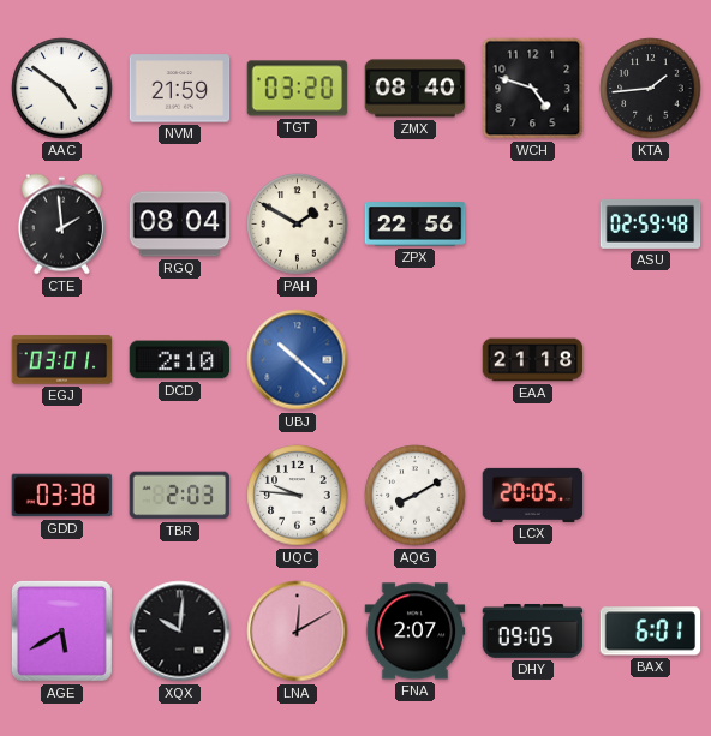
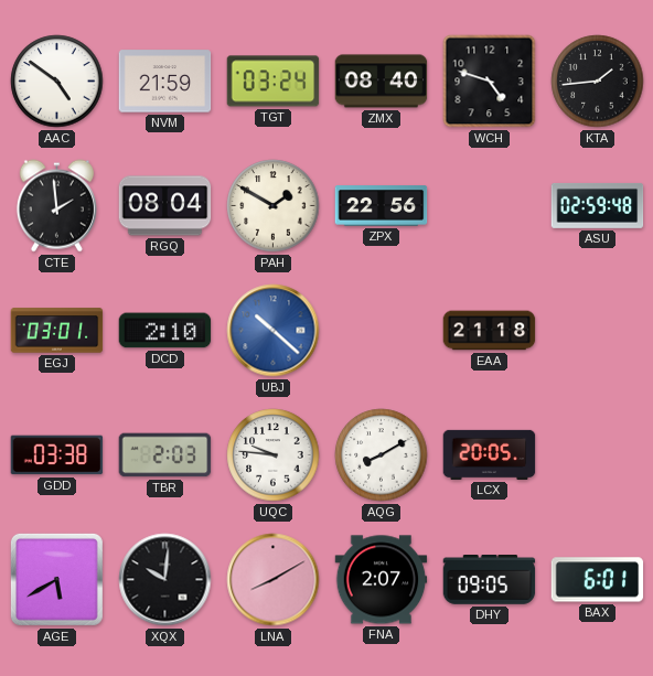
TGT: 03:20 -> 03:24 (274, 82)
LNA: 12:10 -> 8:10 (274, 580)
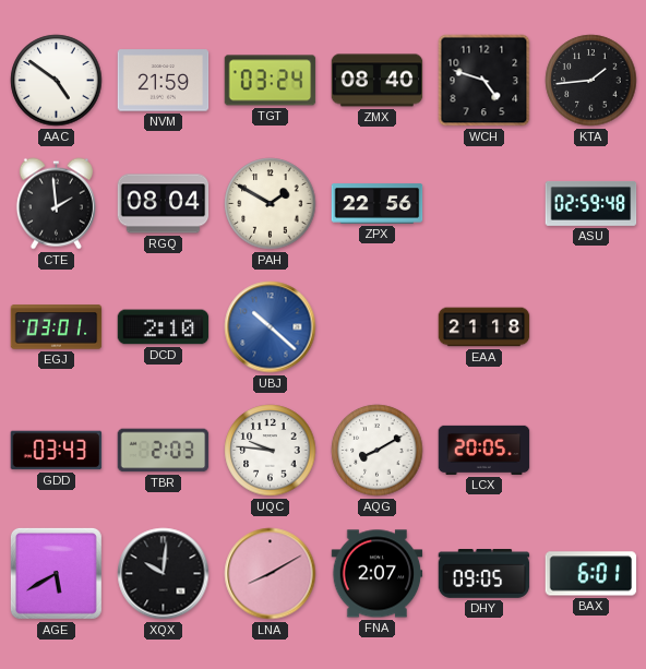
GDD: 03:38 -> 03:43 (57, 451)
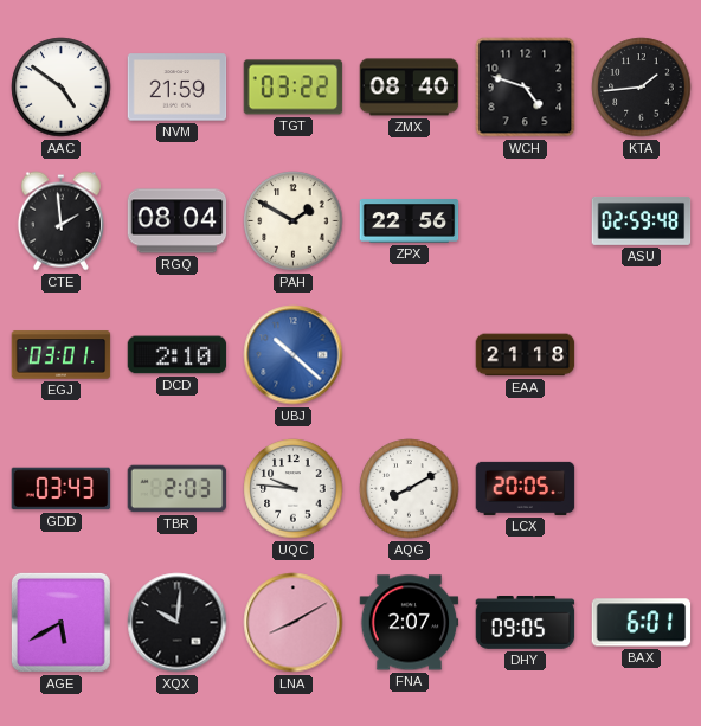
TGT: 03:24 -> 03:22 (294, 88)
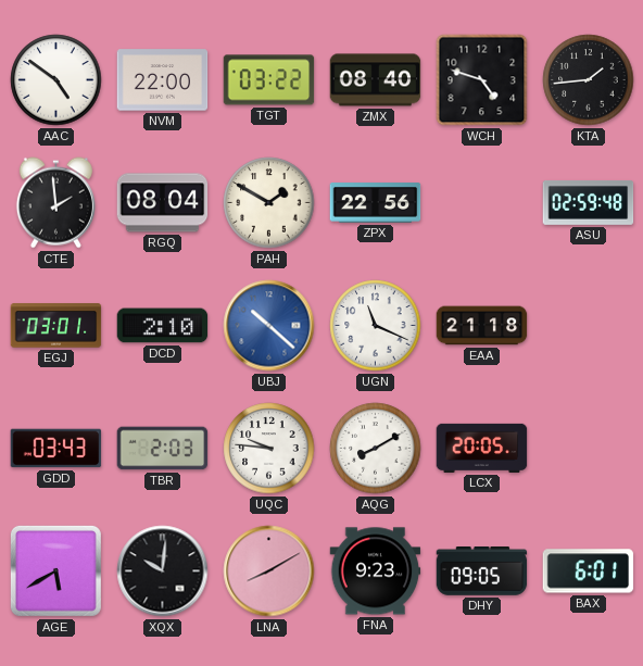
NVM: 21:59 -> 22:00 (163, 80)
UGN: none -> 11:19 (376, 326)
FNA: 2:07 -> 9:23 (376, 571)
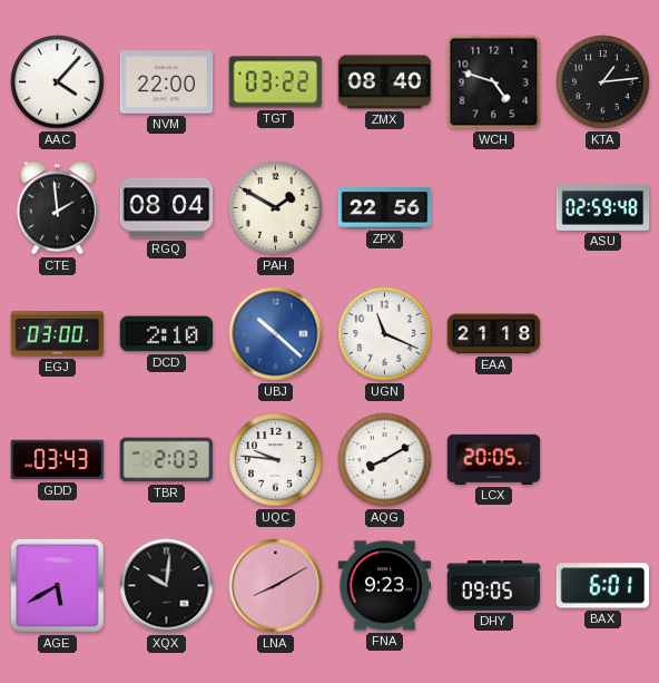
AAC: 4:51 -> 4:07 (58, 82)
KTA: 1:44 -> 1:14 (603, 82)
EGJ: 03:01 -> 03:00 (58, 334)
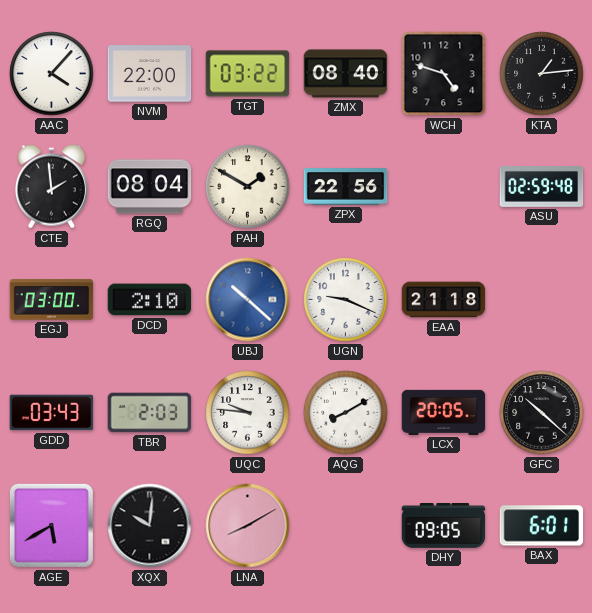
UGN: 11:19 -> 9:19 (346, 300)
GFC: none -> 10:22 (542, 413)
FNA: 9:23 -> none (385, 586)
